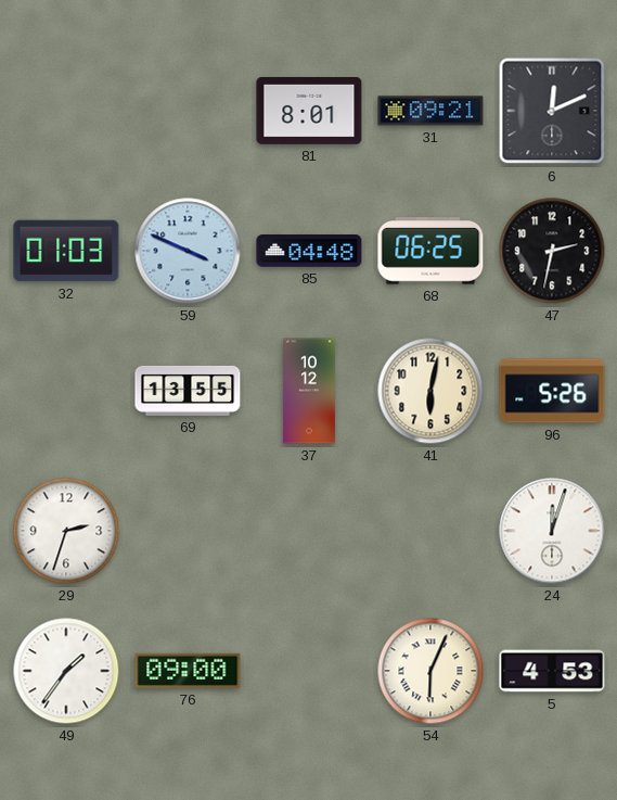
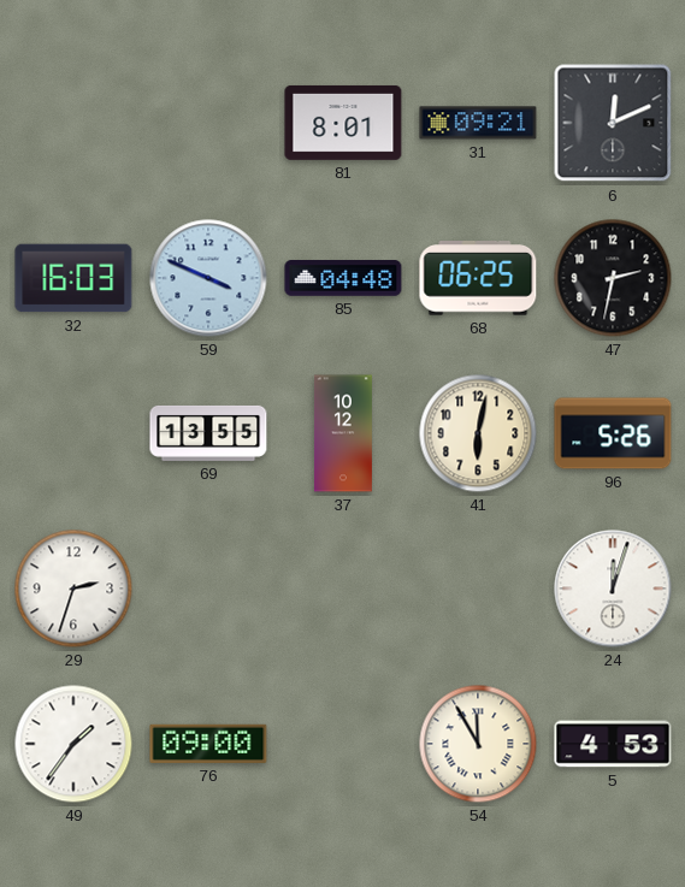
32: 01:03 -> 16:03 (73, 278)
54: 6:04 -> 11:55 (478, 744)
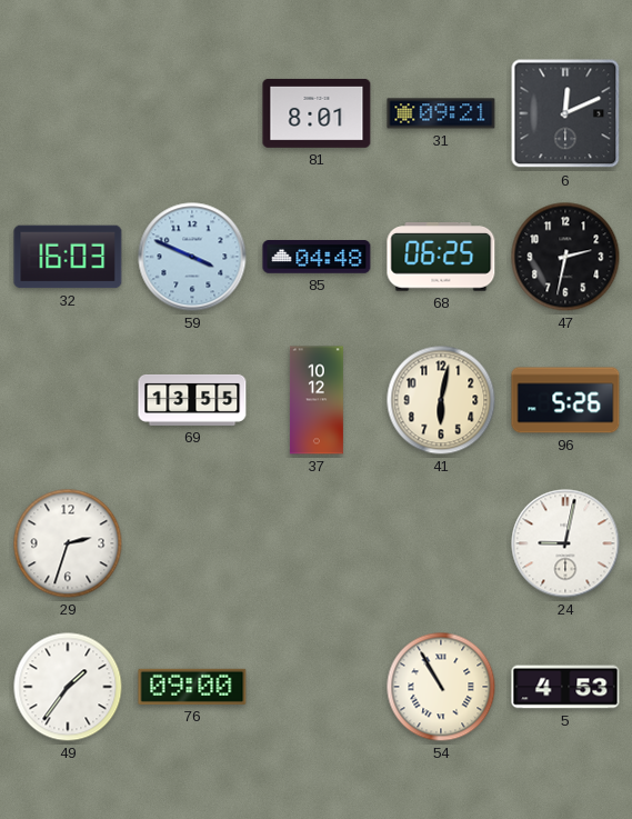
24: 12:03 -> 9:02 (565, 543)
54: 11:55 -> 10:55 (441, 687)
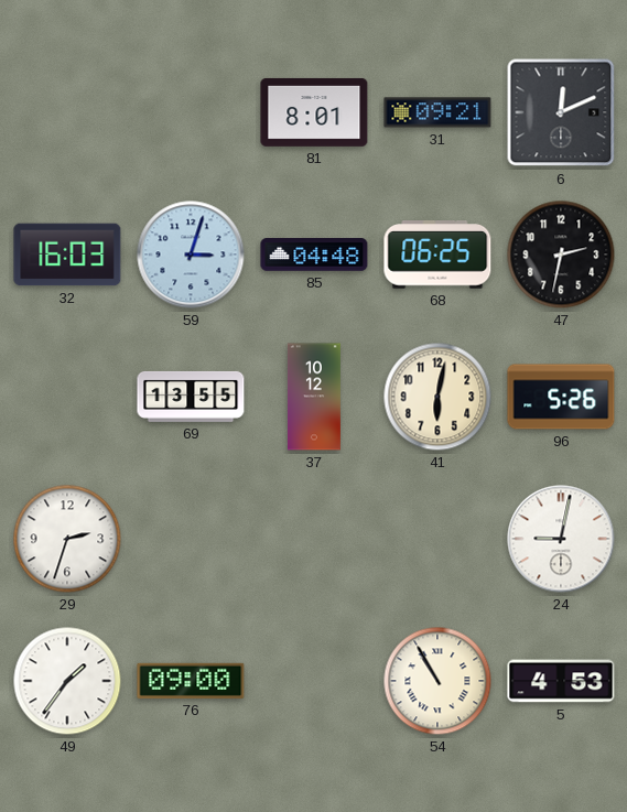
59: 3:49 -> 3:03 (191, 255)
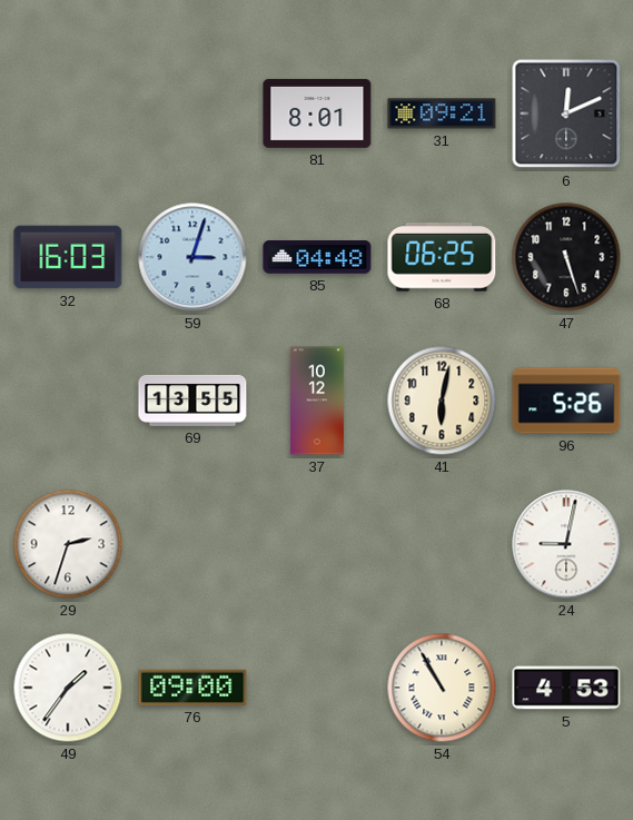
47: 2:32 -> 5:27 (566, 257)
